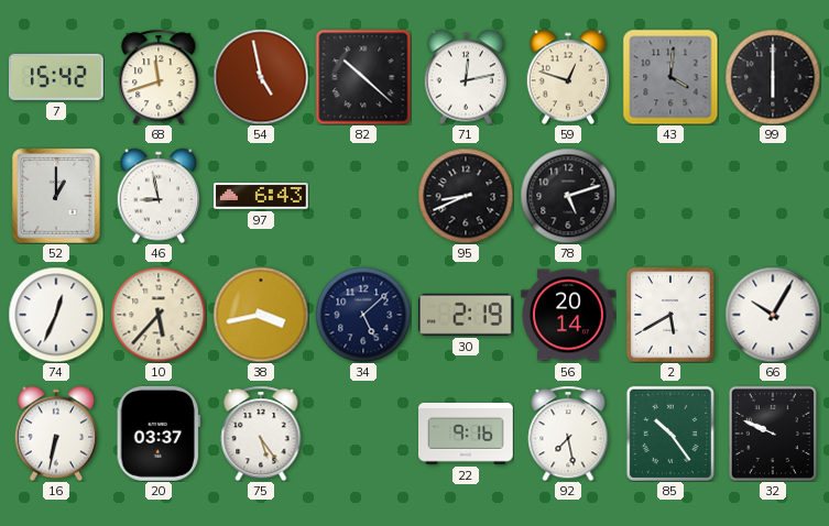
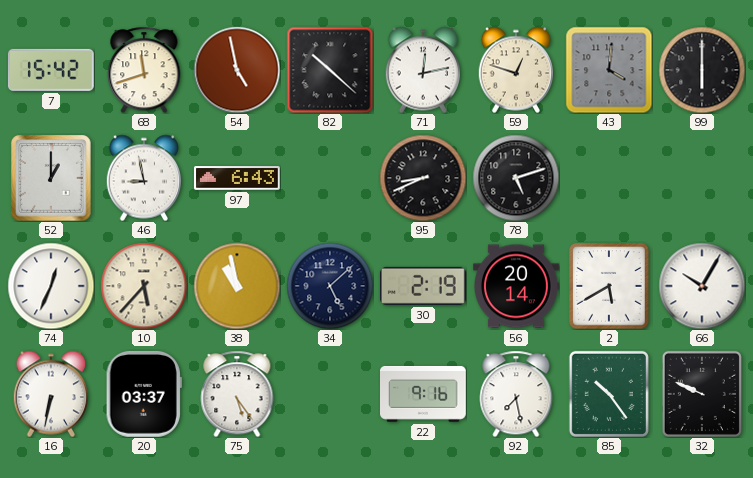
38: 3:43 -> 10:58 (237, 286)
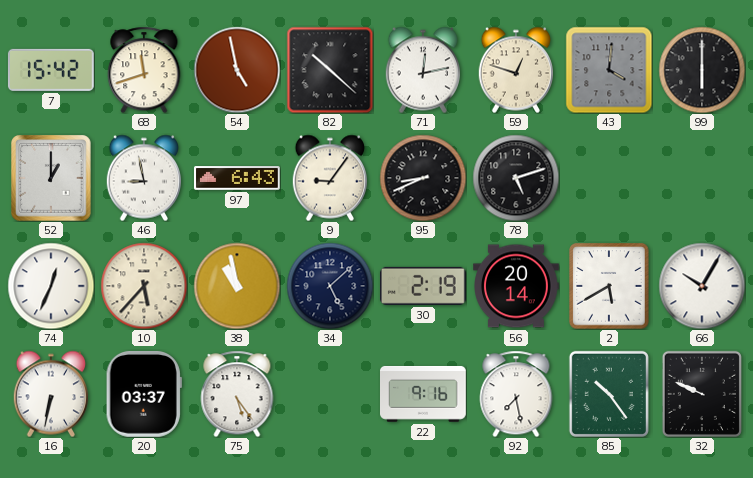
9: none -> 9:06 (329, 178)
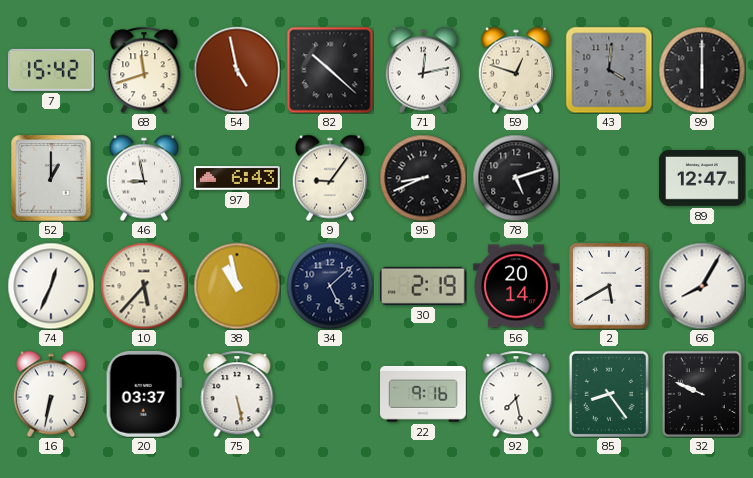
89: none -> 12:47 (703, 179)
66: 10:05 -> 8:05 (702, 286)
75: 5:24 -> 5:28 (237, 394)
85: 10:24 -> 8:24 (609, 394)
